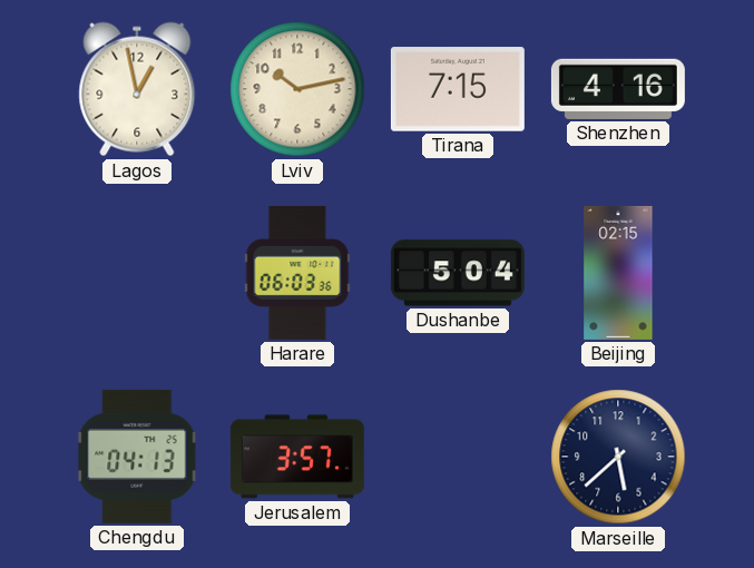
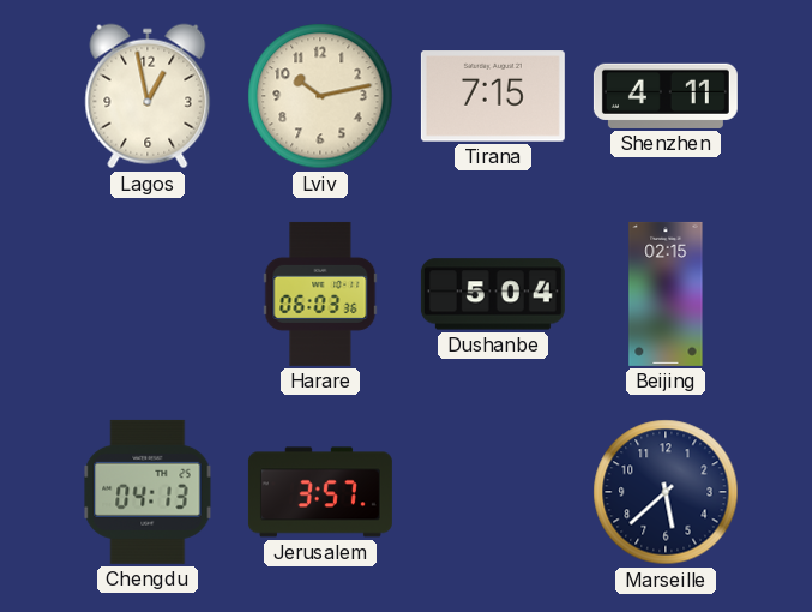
Shenzhen: 4:16 -> 4:11 (666, 96)
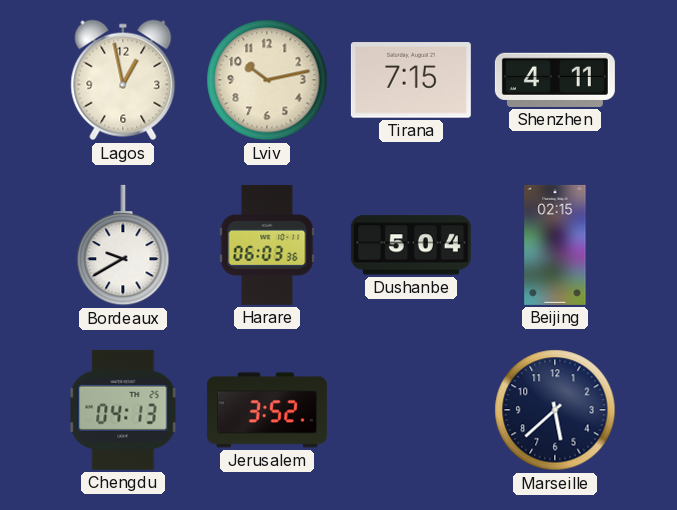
Bordeaux: none -> 9:40 (123, 245)
Jerusalem: 3:57 -> 3:52 (267, 410)
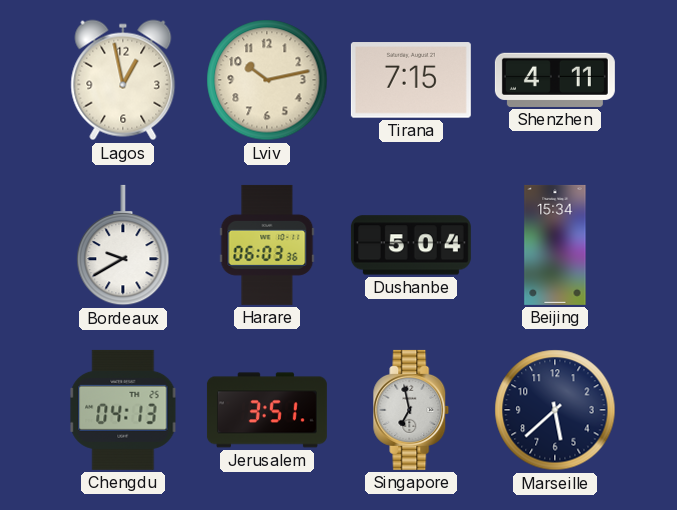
Beijing: 02:15 -> 15:34 (555, 245)
Jerusalem: 3:52 -> 3:51 (267, 410)
Singapore: none -> 6:58 (411, 410)
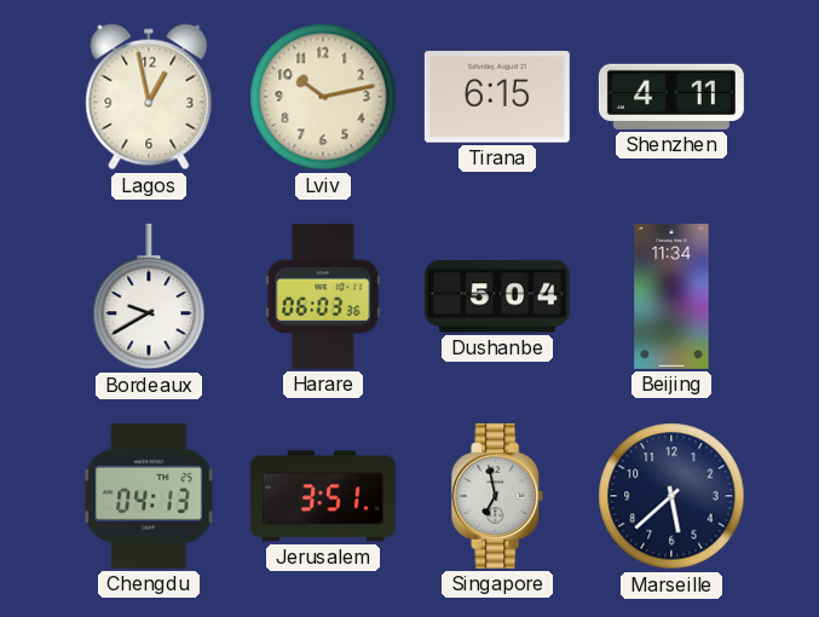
Tirana: 7:15 -> 6:15 (497, 97)
Beijing: 15:34 -> 11:34 (671, 296)
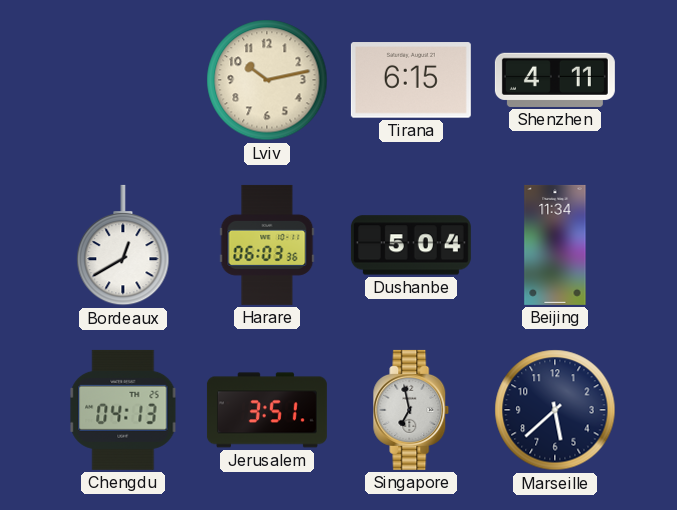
Lagos: 12:58 -> none (149, 97)
Bordeaux: 9:40 -> 12:40 (123, 245)
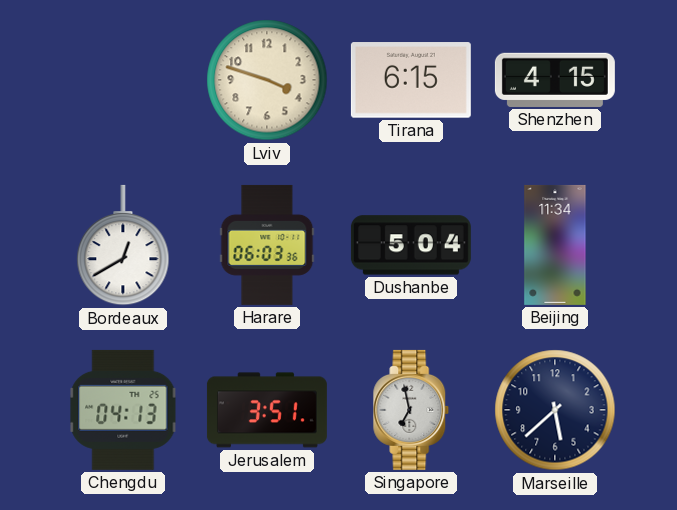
Lviv: 10:13 -> 3:48 (267, 80)
Shenzhen: 4:11 -> 4:15 (555, 80)
